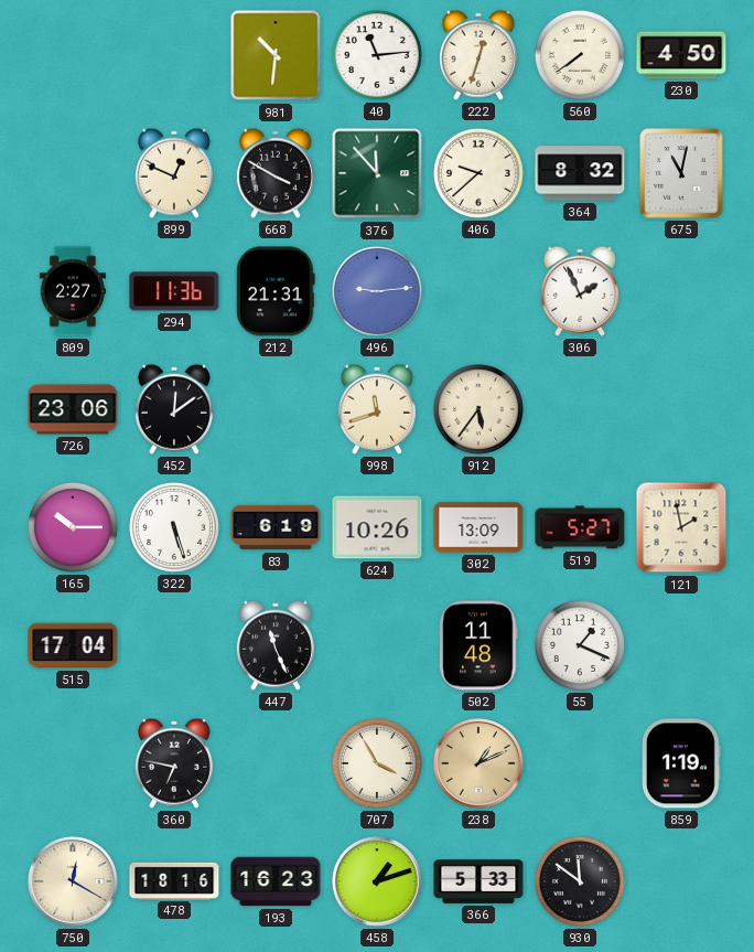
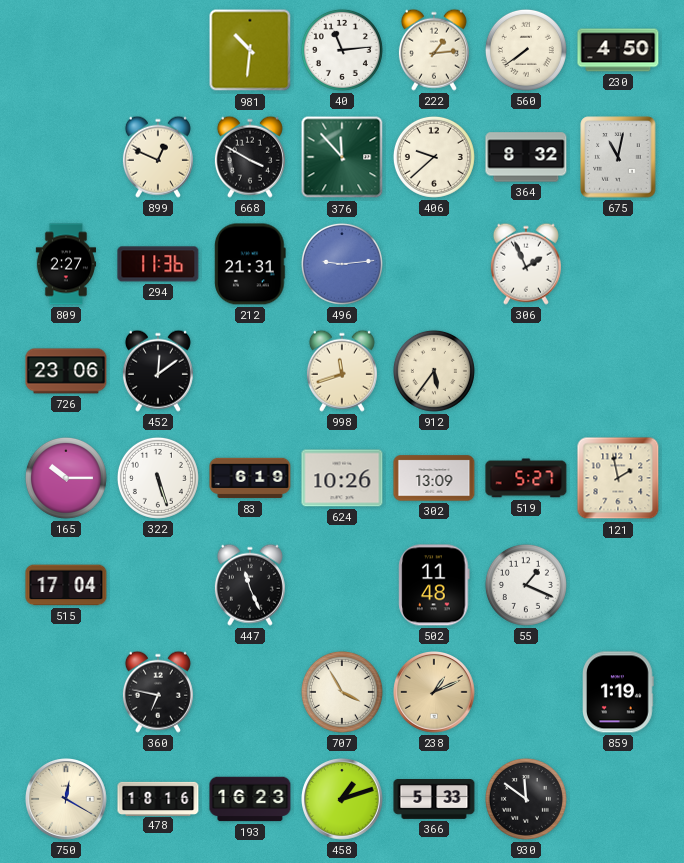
222: 12:33 -> 1:14 (434, 50)
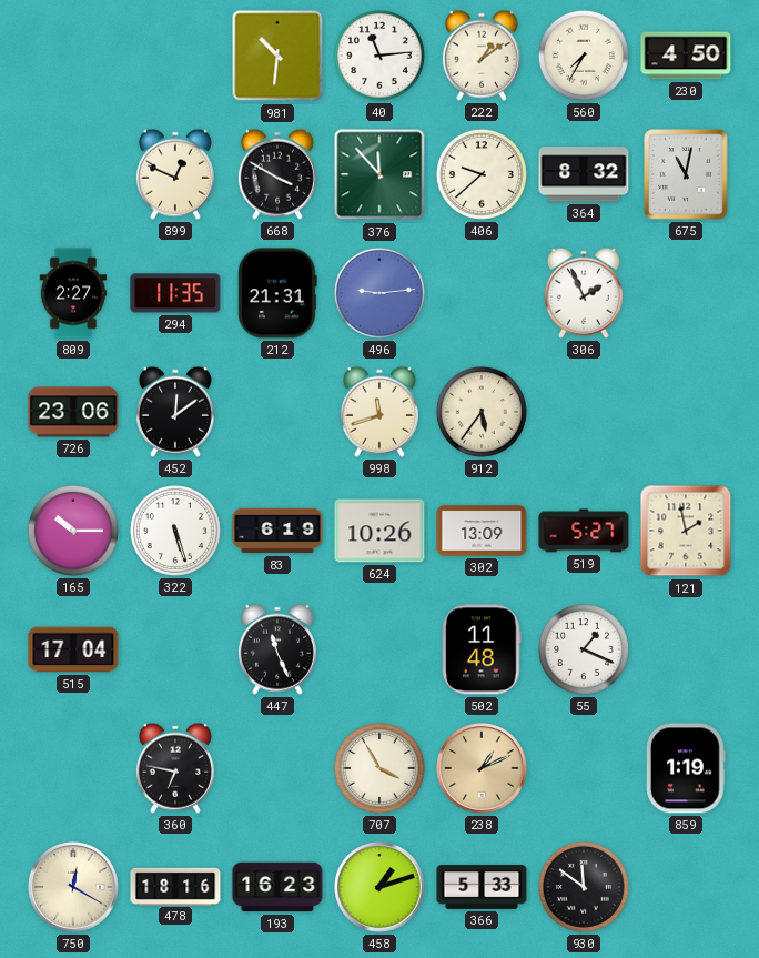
222: 1:14 -> 1:09 (482, 56)
560: 7:39 -> 7:35 (584, 56)
294: 11:36 -> 11:35 (175, 293)
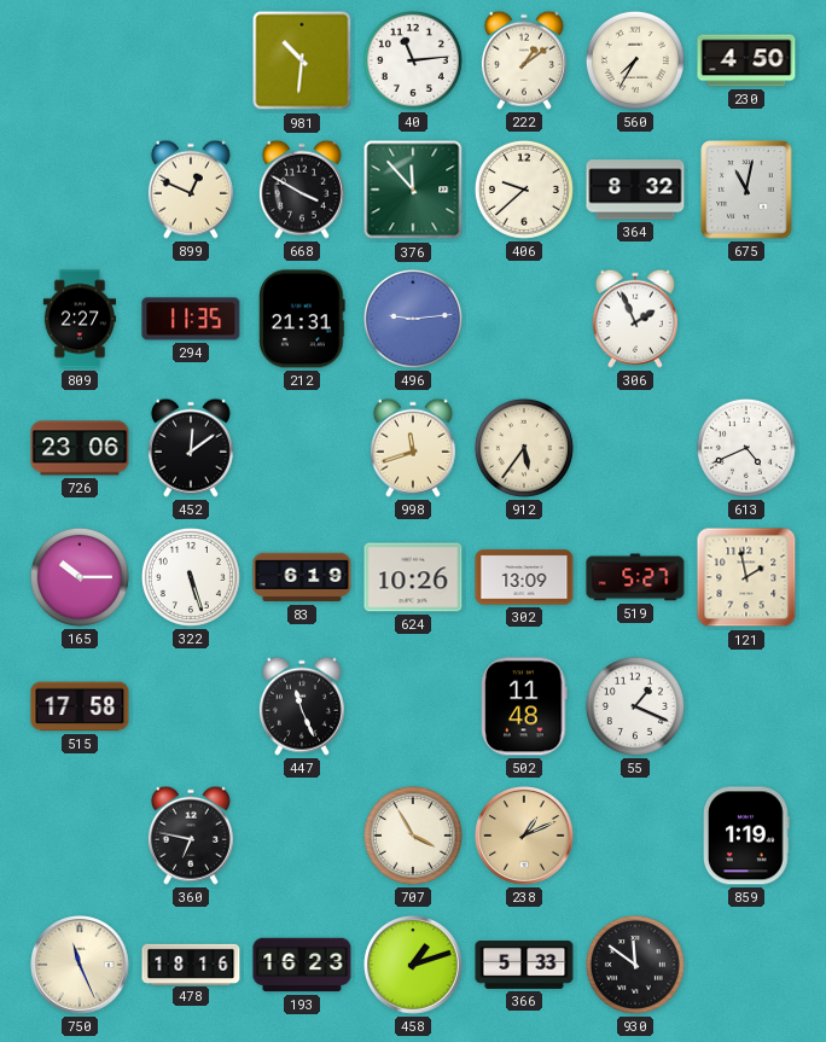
613: none -> 4:41 (746, 448)
515: 17:04 -> 17:58 (80, 706)
750: 12:20 -> 11:26 (81, 966)
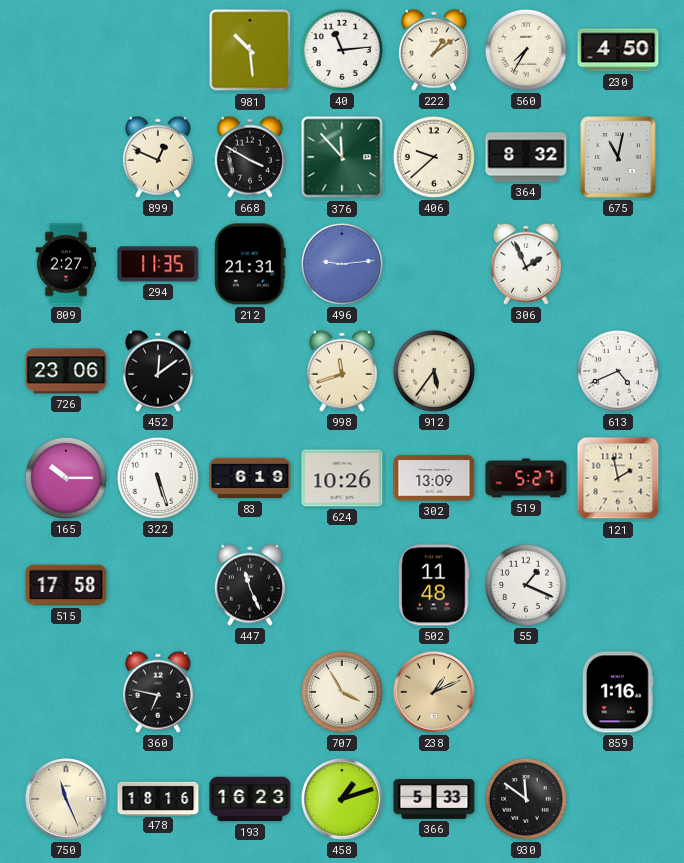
981: 10:31 -> 10:29 (250, 50)
859: 1:19 -> 1:16 (619, 692)
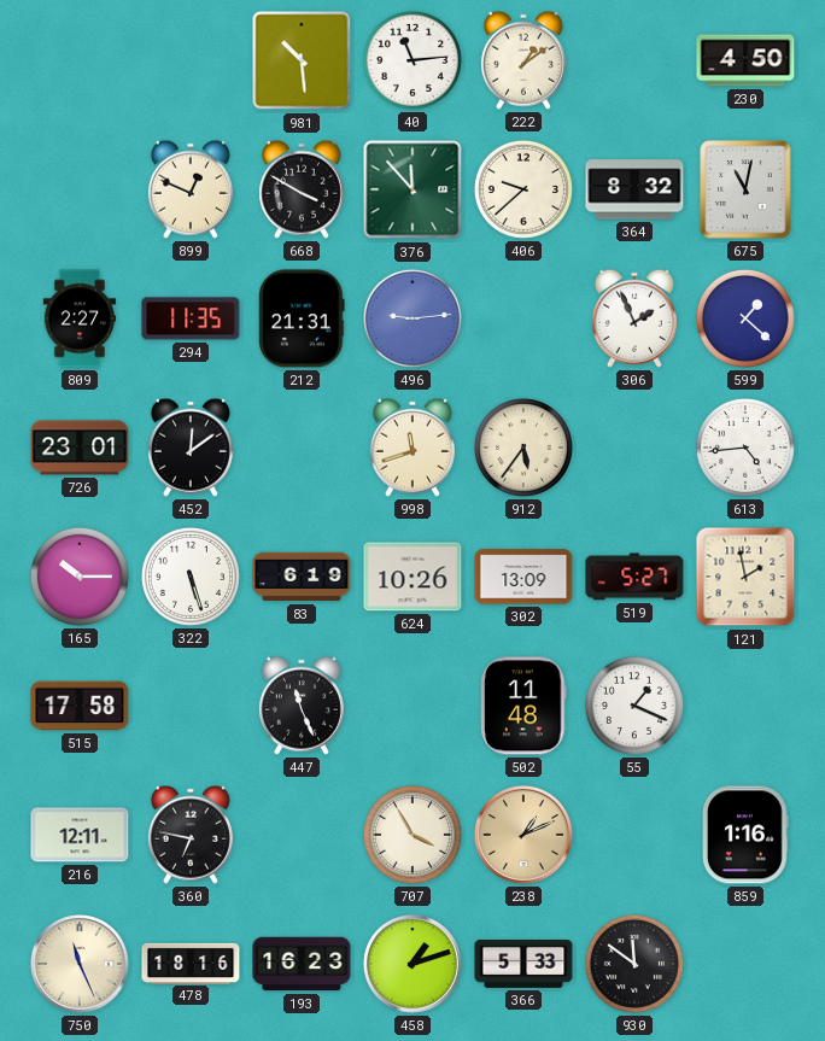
560: 7:35 -> none (526, 50)
599: none -> 1:22 (745, 318)
726: 23:06 -> 23:01 (80, 448)
613: 4:41 -> 4:44 (745, 448)
216: none -> 12:11 (80, 835)
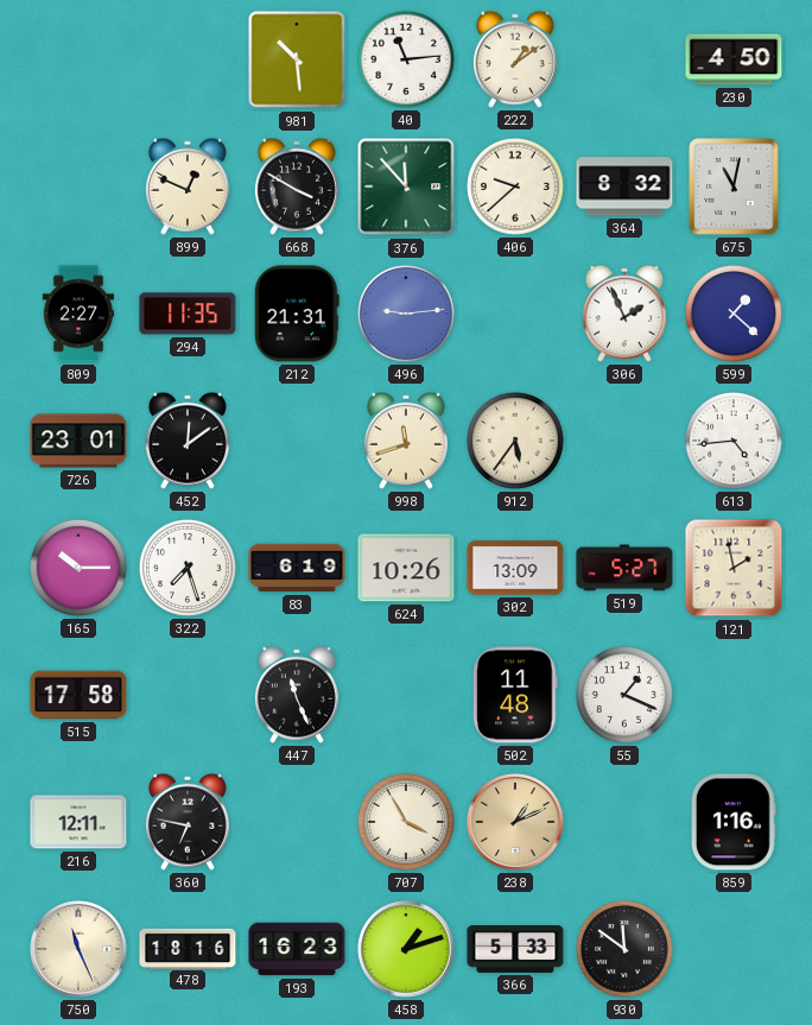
322: 5:27 -> 7:27 (188, 568)
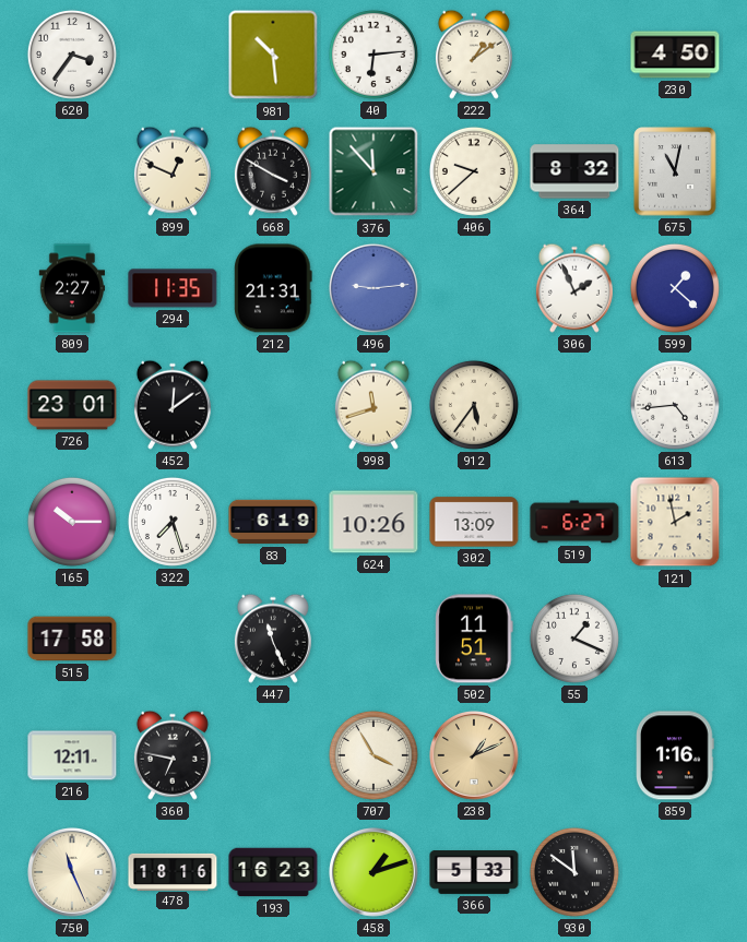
620: none -> 3:36 (72, 55)
40: 11:14 -> 6:14 (373, 55)
519: 5:27 -> 6:27 (574, 522)
502: 11:48 -> 11:51 (474, 639)
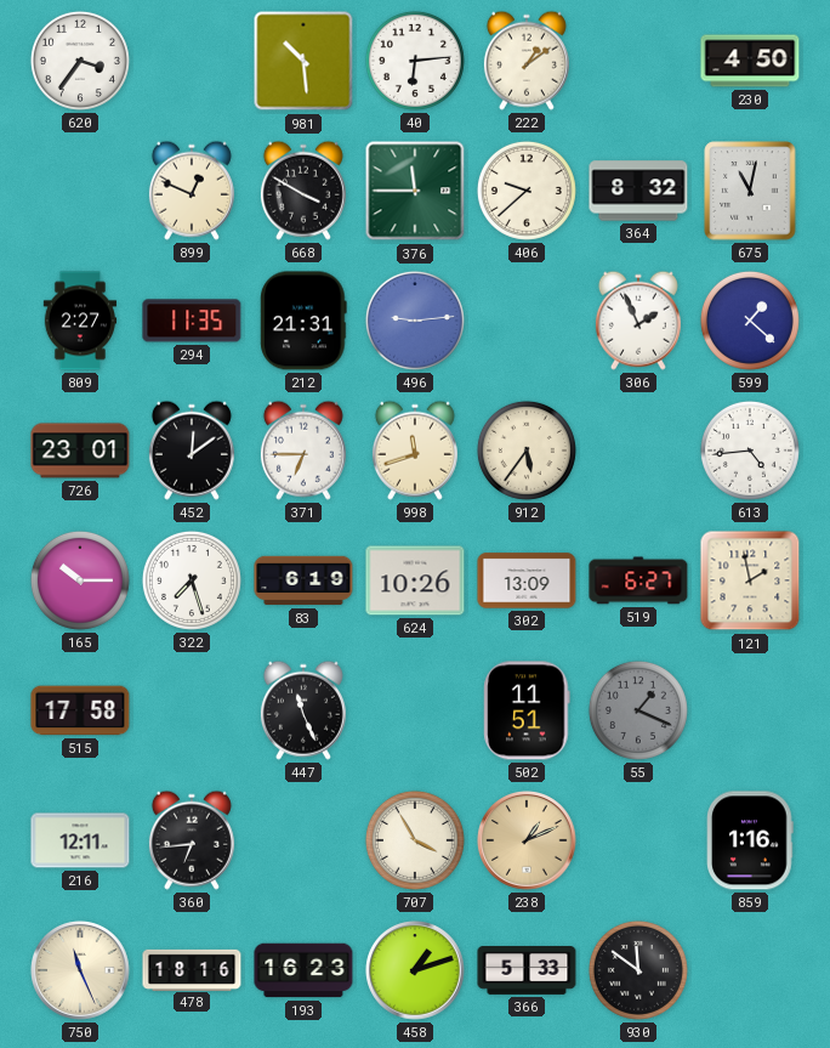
376: 11:53 -> 11:45 (415, 191)
371: none -> 6:45 (303, 451)
55 dial: white -> grey (638, 710)
360: 6:47 -> 6:44 (192, 840)
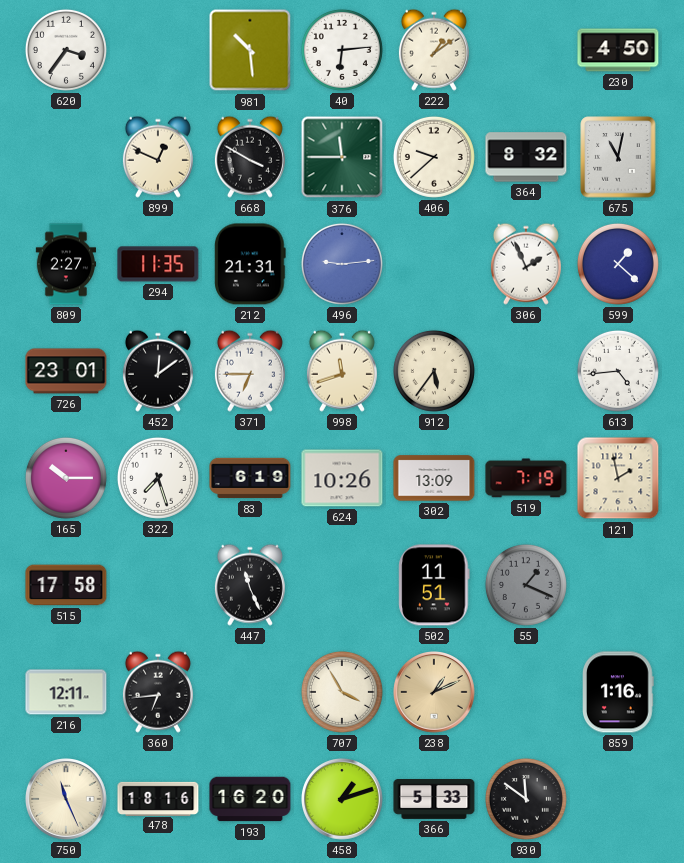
519: 6:27 -> 7:19 (526, 478)
193: 16:23 -> 16:20 (250, 799)
